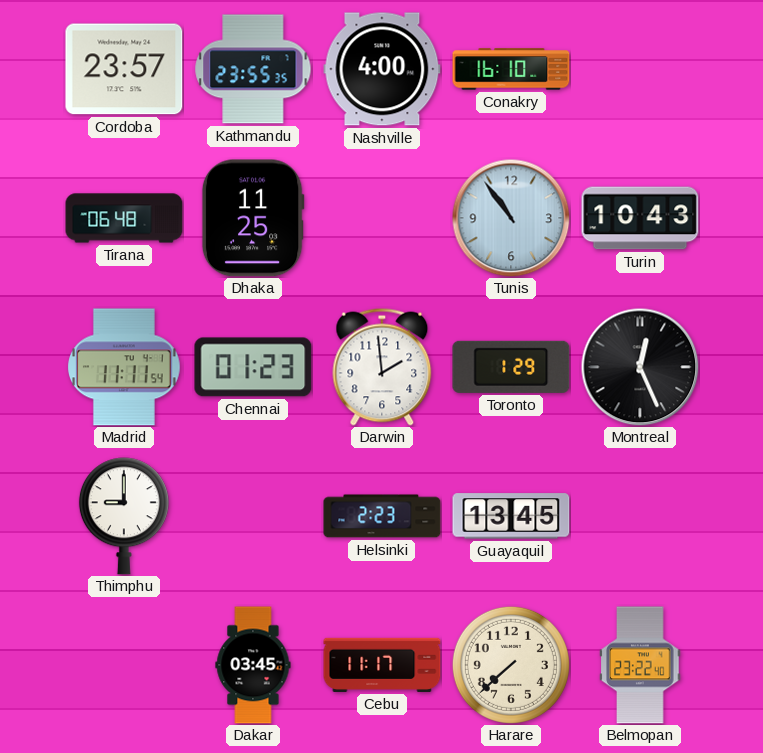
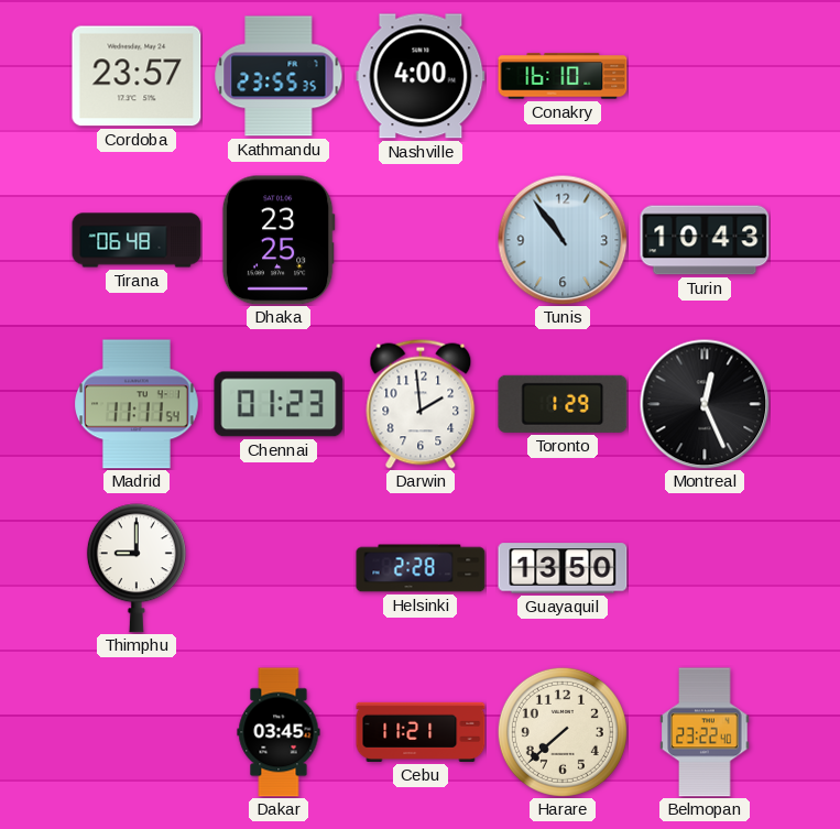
Dhaka: 11:25 -> 23:25 (279, 240)
Helsinki: 2:23 -> 2:28 (421, 568)
Guayaquil: 13:45 -> 13:50 (563, 568)
Cebu: 11:17 -> 11:21 (421, 732)
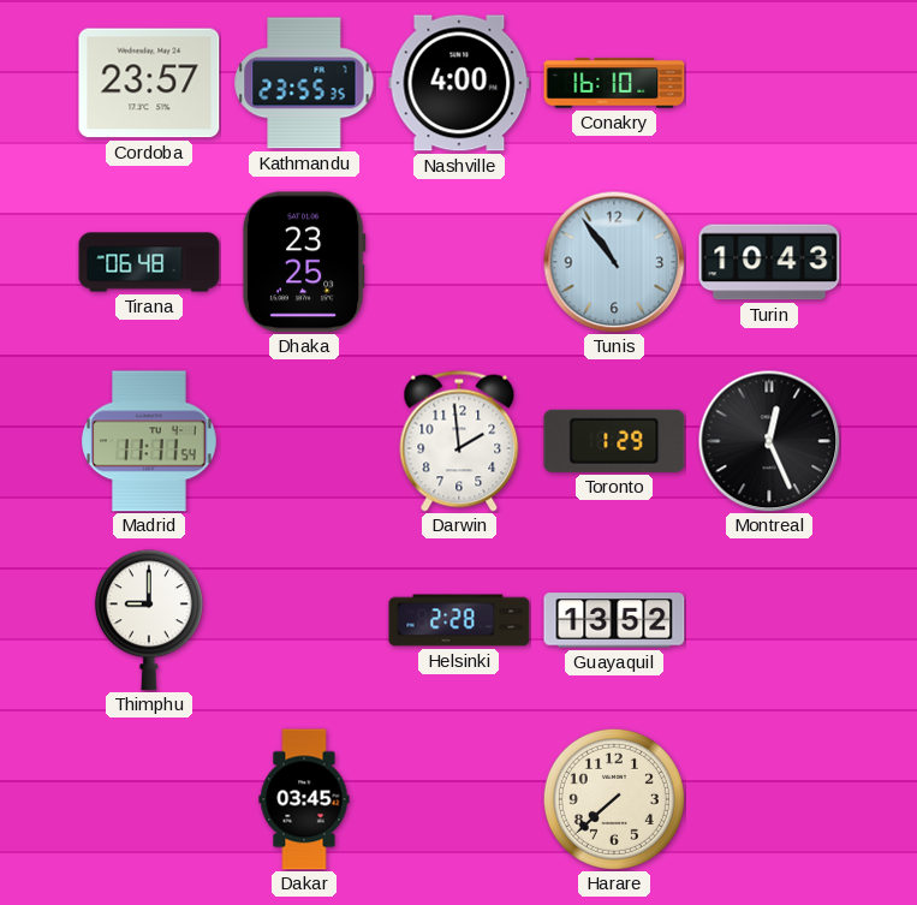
Chennai: 01:23 -> none (279, 404)
Guayaquil: 13:50 -> 13:52 (614, 620)
Cebu: 11:21 -> none (421, 732)
Belmopan: 23:22 -> none (705, 732)
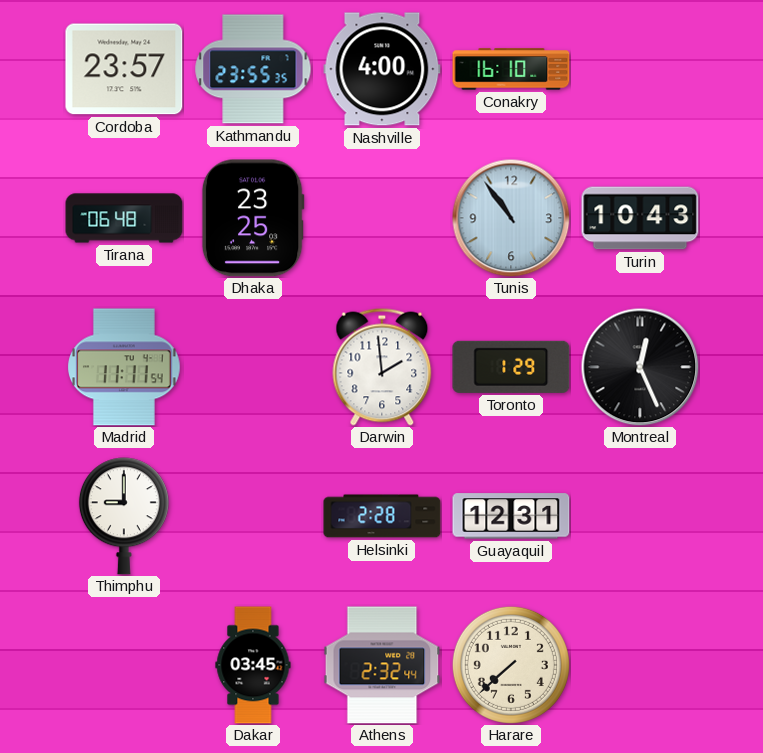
Guayaquil: 13:52 -> 12:31 (511, 516)
Athens: none -> 2:32 (382, 665)
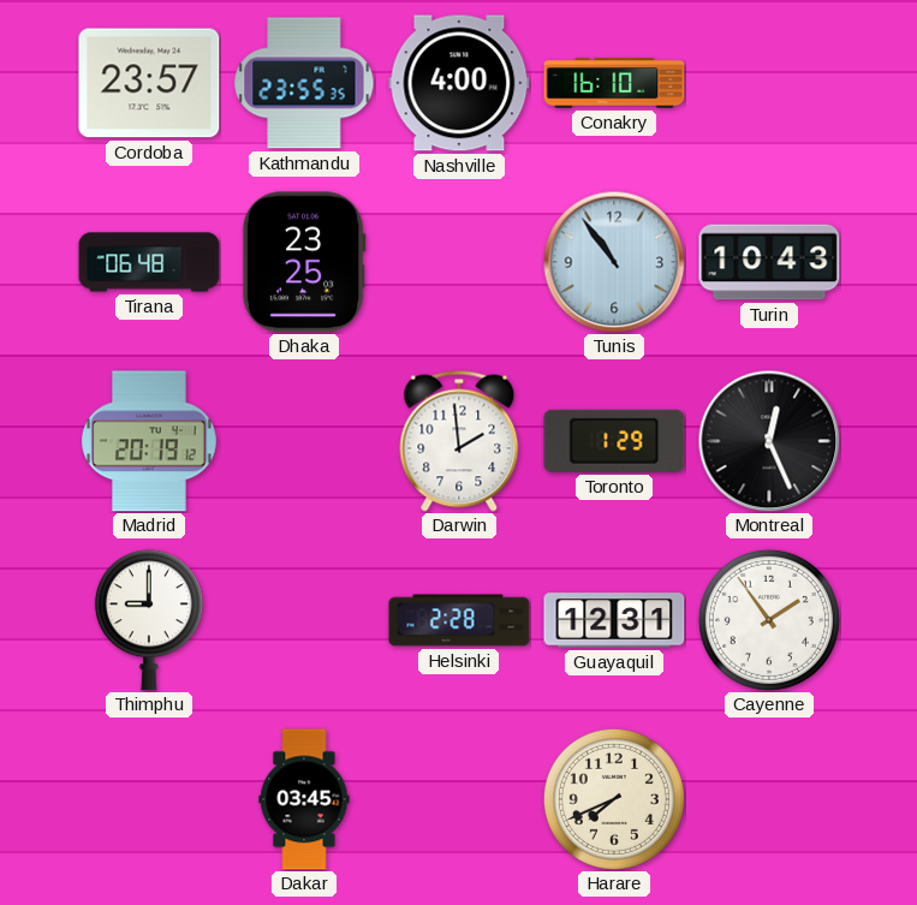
Madrid: 11:11 -> 20:19 (150, 441)
Cayenne: none -> 1:54 (769, 620)
Athens: 2:32 -> none (382, 665)
Harare: 7:38 -> 7:41 (614, 799)
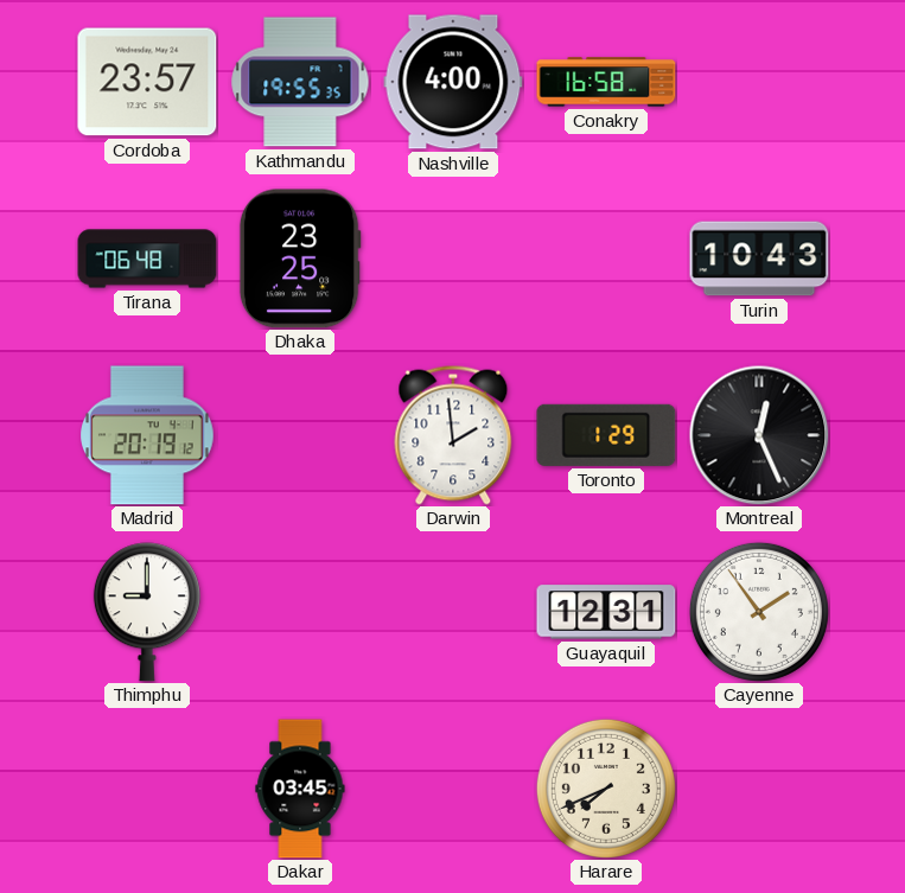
Kathmandu: 23:55 -> 19:55 (300, 82)
Conakry: 16:10 -> 16:58 (606, 82)
Tunis: 10:54 -> none (614, 262)
Helsinki: 2:28 -> none (459, 620)
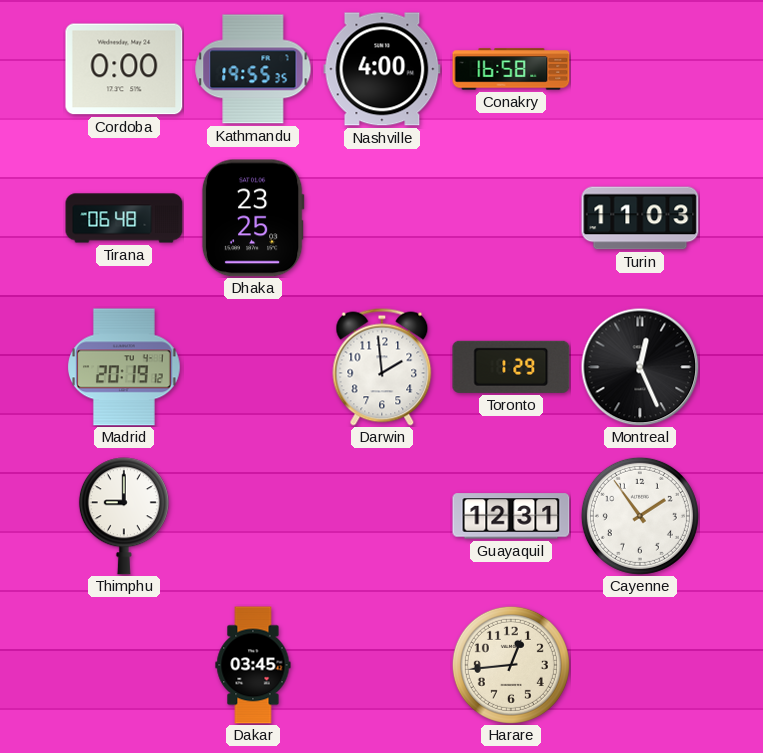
Cordoba: 23:57 -> 0:00 (124, 69)
Turin: 10:43 -> 11:03 (640, 218)
Harare: 7:41 -> 12:44 (511, 665)
